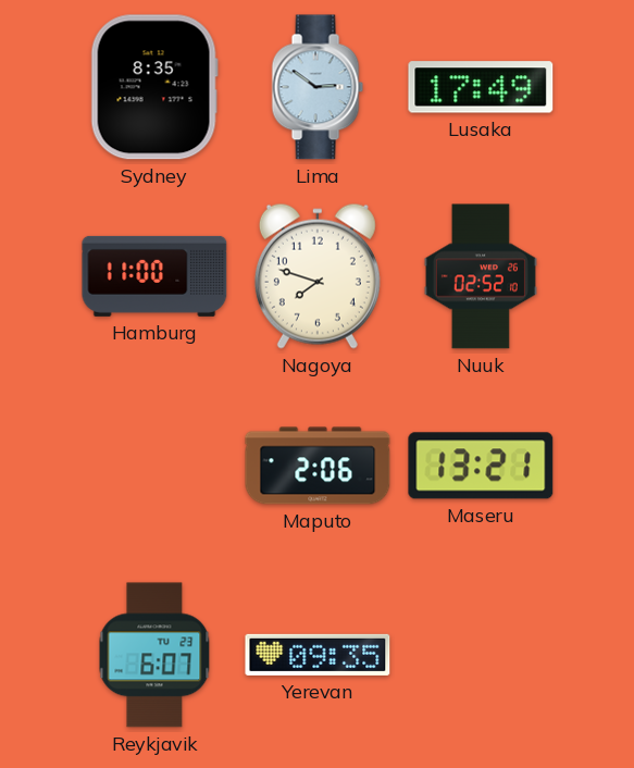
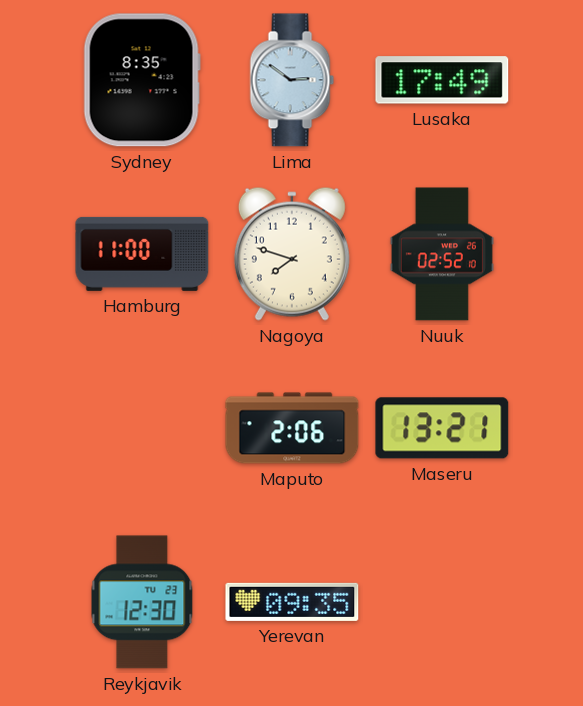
Reykjavik: 6:07 -> 12:30 (142, 602)
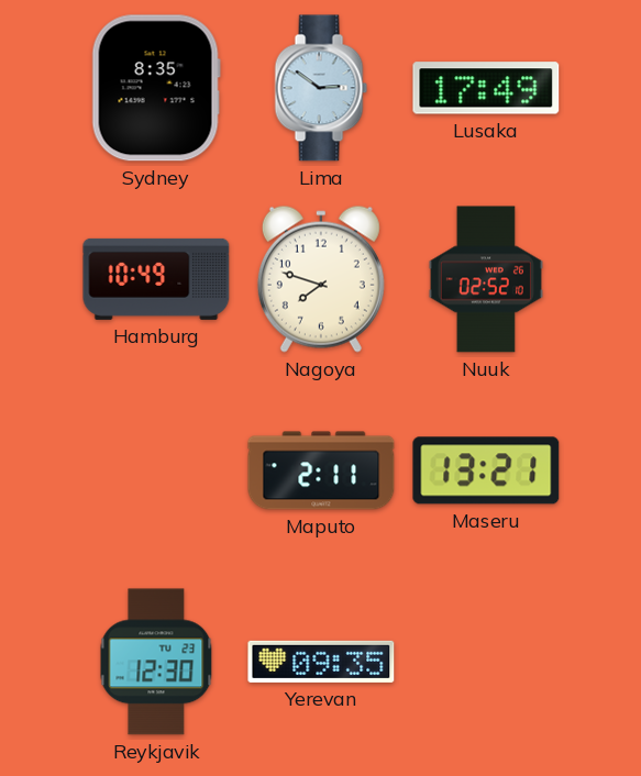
Hamburg: 11:00 -> 10:49 (156, 279)
Maputo: 2:06 -> 2:11 (321, 470)
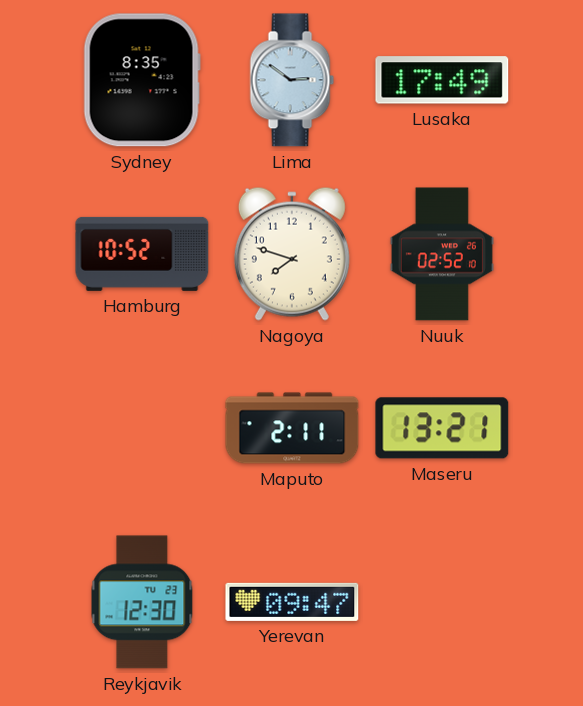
Hamburg: 10:49 -> 10:52 (142, 254)
Yerevan: 09:35 -> 09:47 (292, 602)
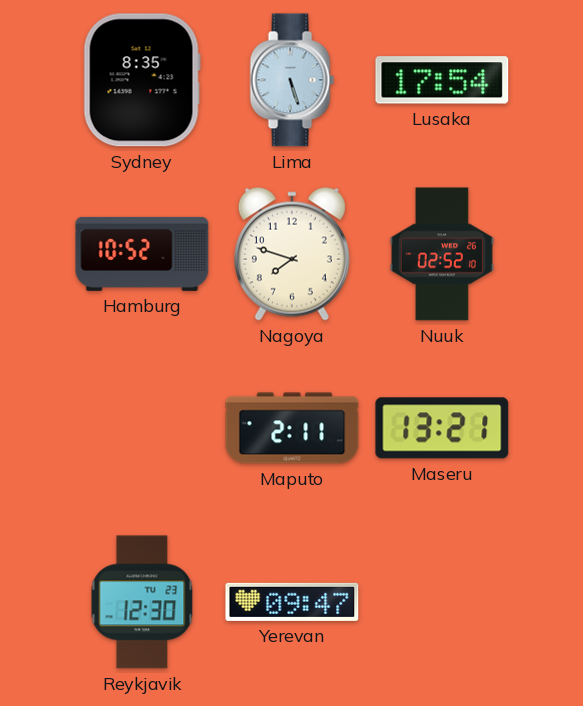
Lima: 2:51 -> 5:27 (292, 80)
Lusaka: 17:49 -> 17:54 (442, 80)
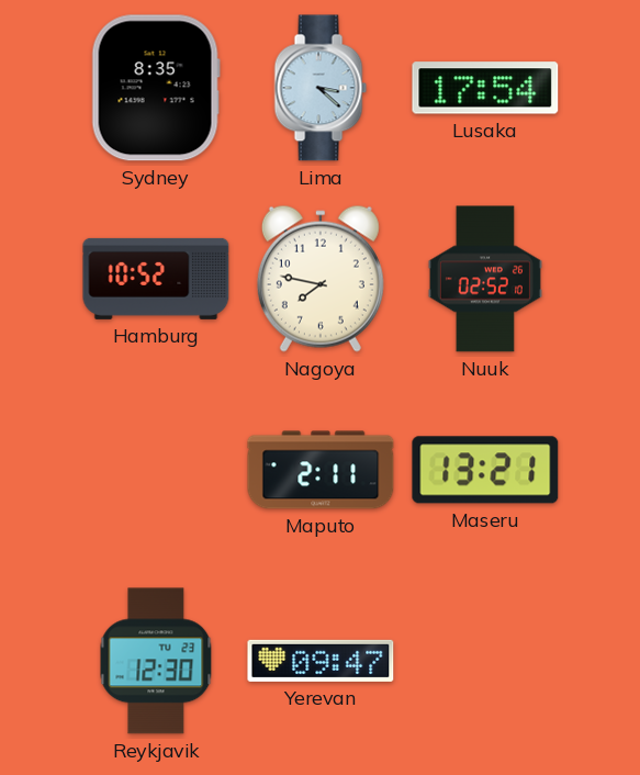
Lima: 5:27 -> 3:22 (321, 88)
Nagoya: 7:48 -> 7:47 (321, 279)
